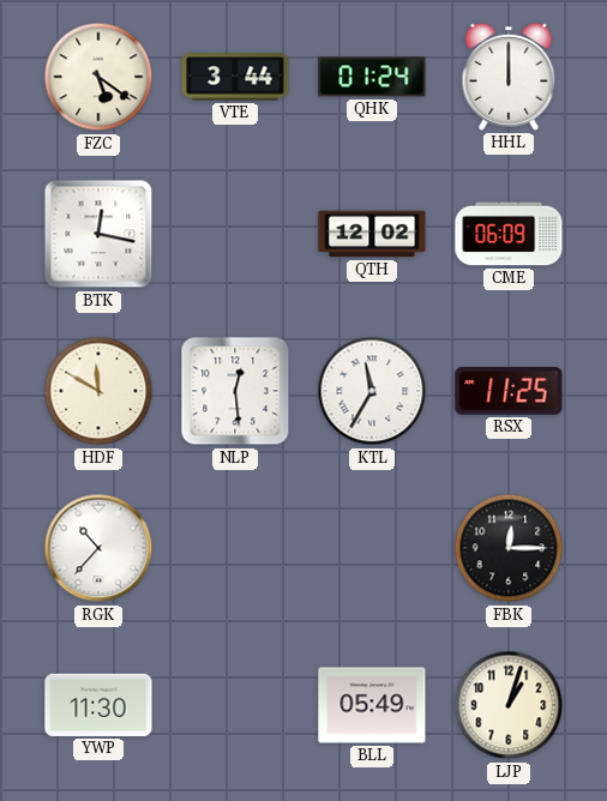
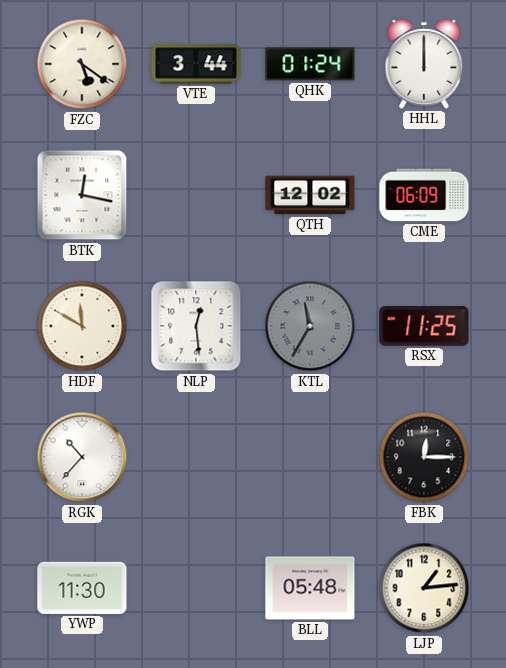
KTL dial: white -> grey (310, 326)
BLL: 05:49 -> 05:48 (310, 588)
LJP: 1:03 -> 1:14 (424, 588)
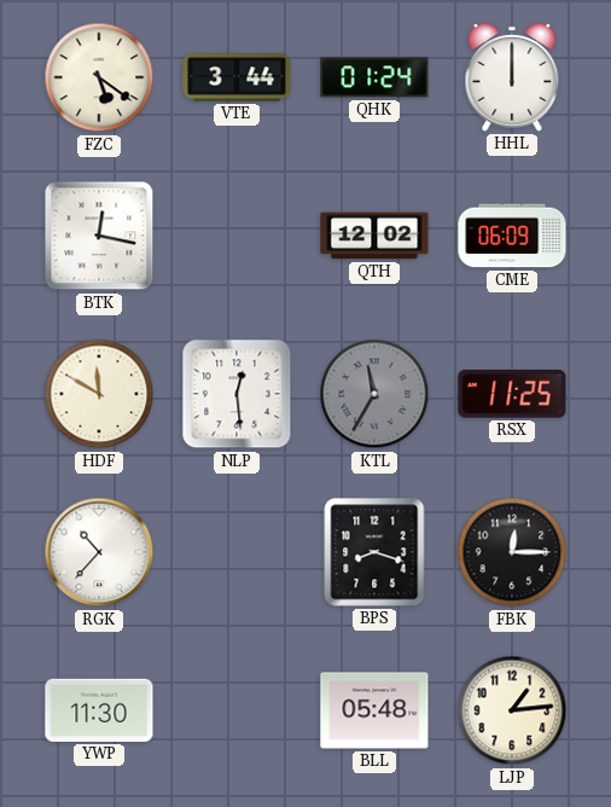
BPS: none -> 8:18 (374, 552)
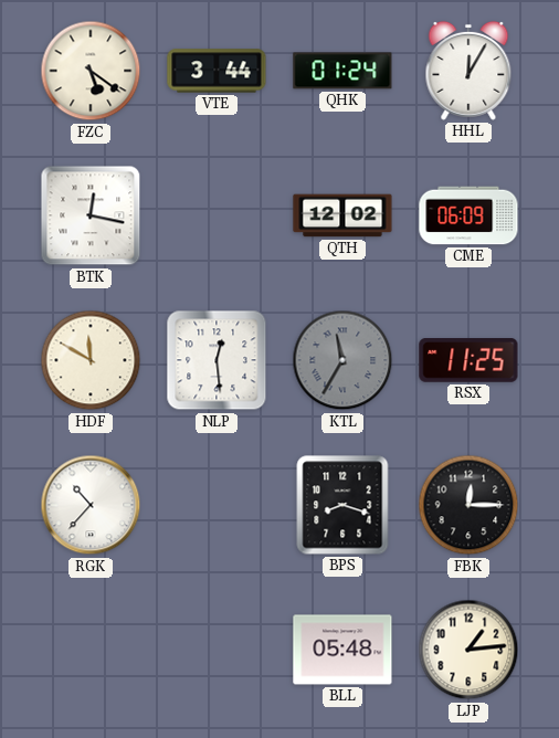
HHL: 12:00 -> 12:05 (468, 71)
YWP: 11:30 -> none (99, 710)
